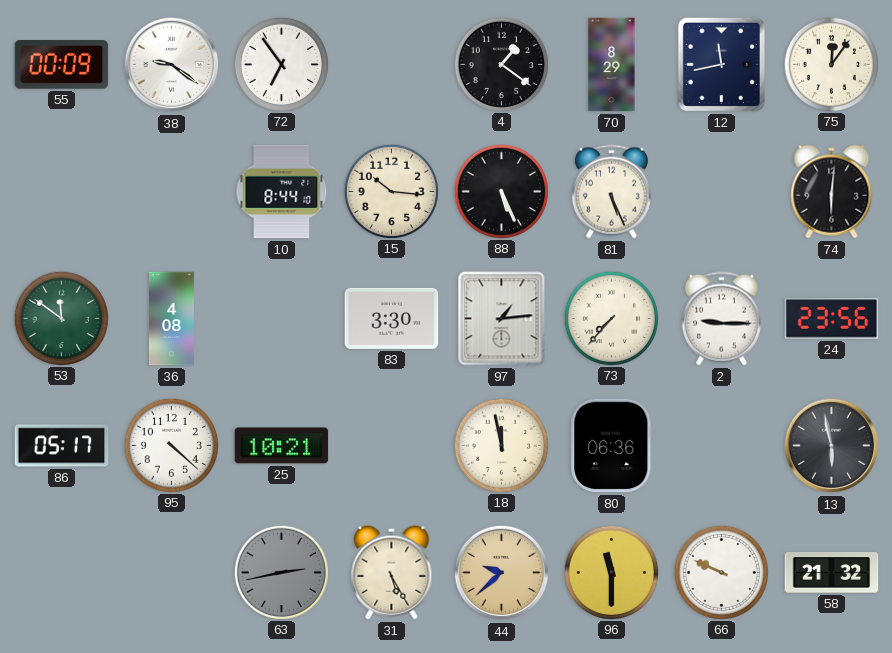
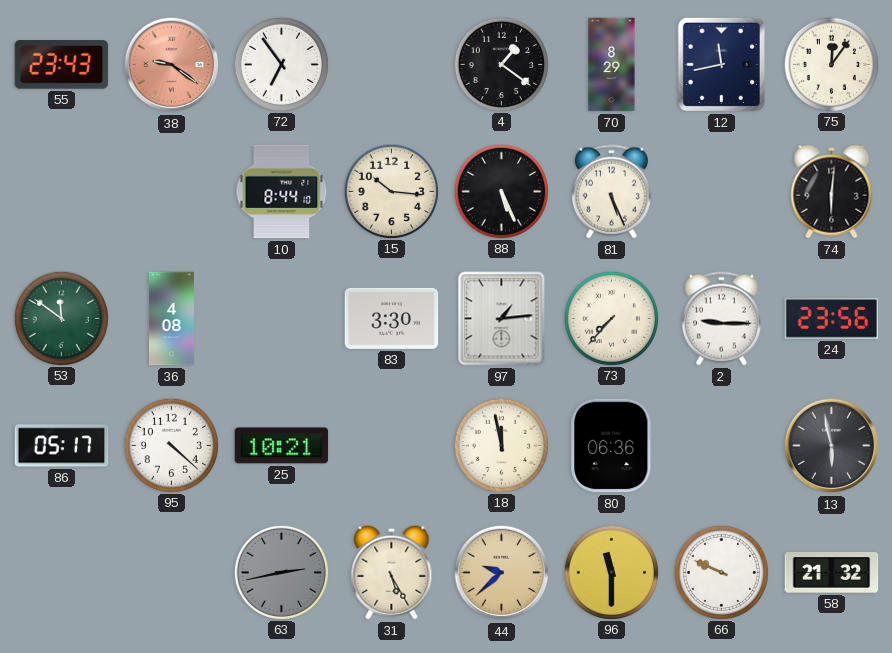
55: 00:09 -> 23:43 (62, 65)
38 dial: white -> salmon (172, 65)
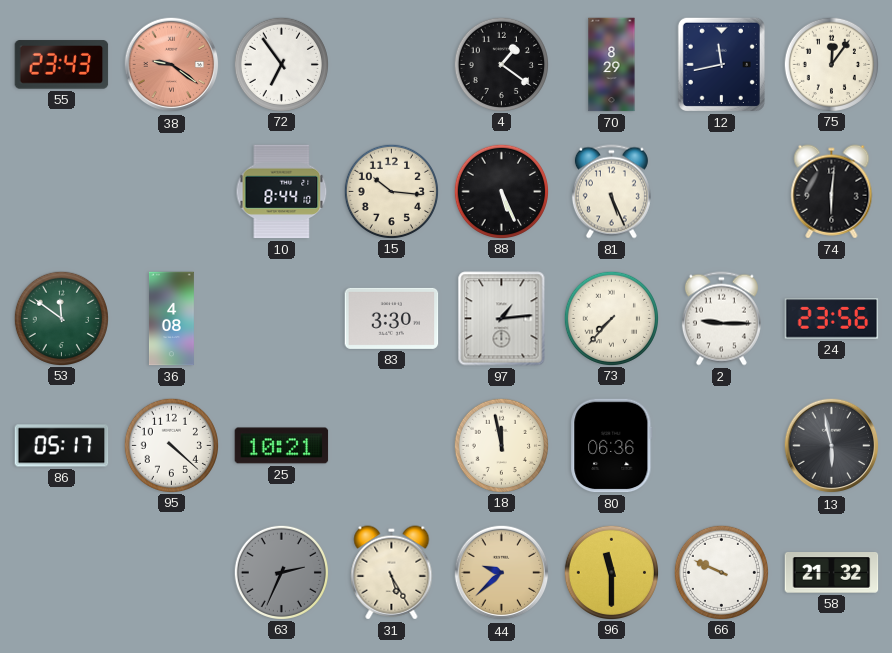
63: 2:43 -> 2:34 (281, 572)
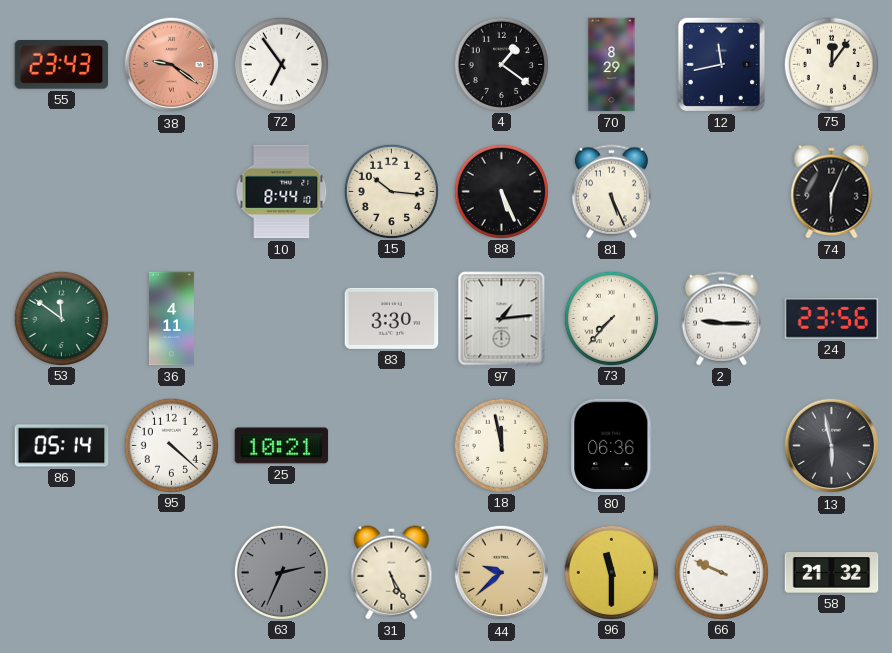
74: 6:01 -> 6:04 (832, 192)
36: 4:08 -> 4:11 (171, 319)
86: 05:17 -> 05:14 (62, 446)
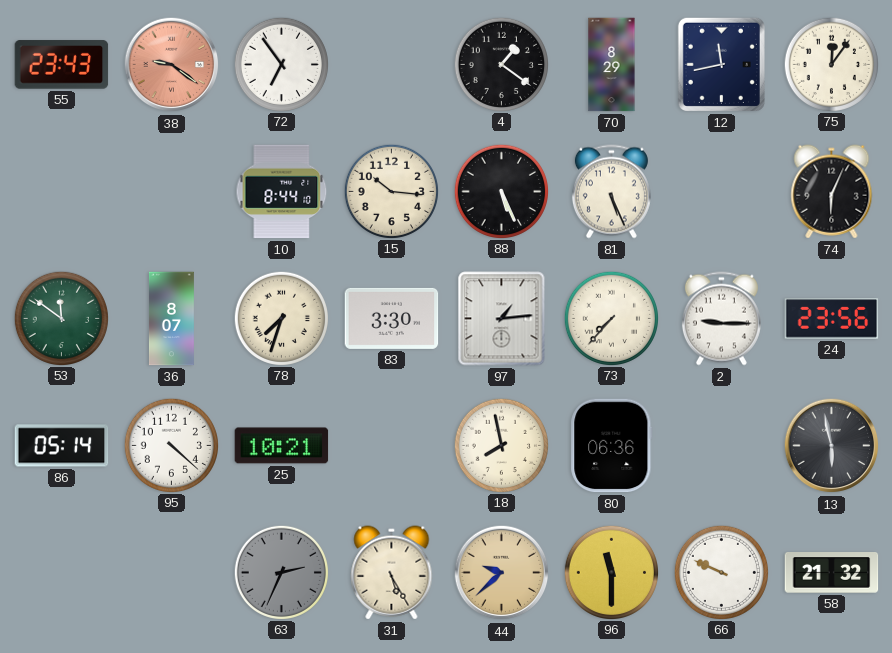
36: 4:11 -> 8:07 (171, 319)
78: none -> 7:33 (281, 318)
18: 11:58 -> 7:58 (501, 445)
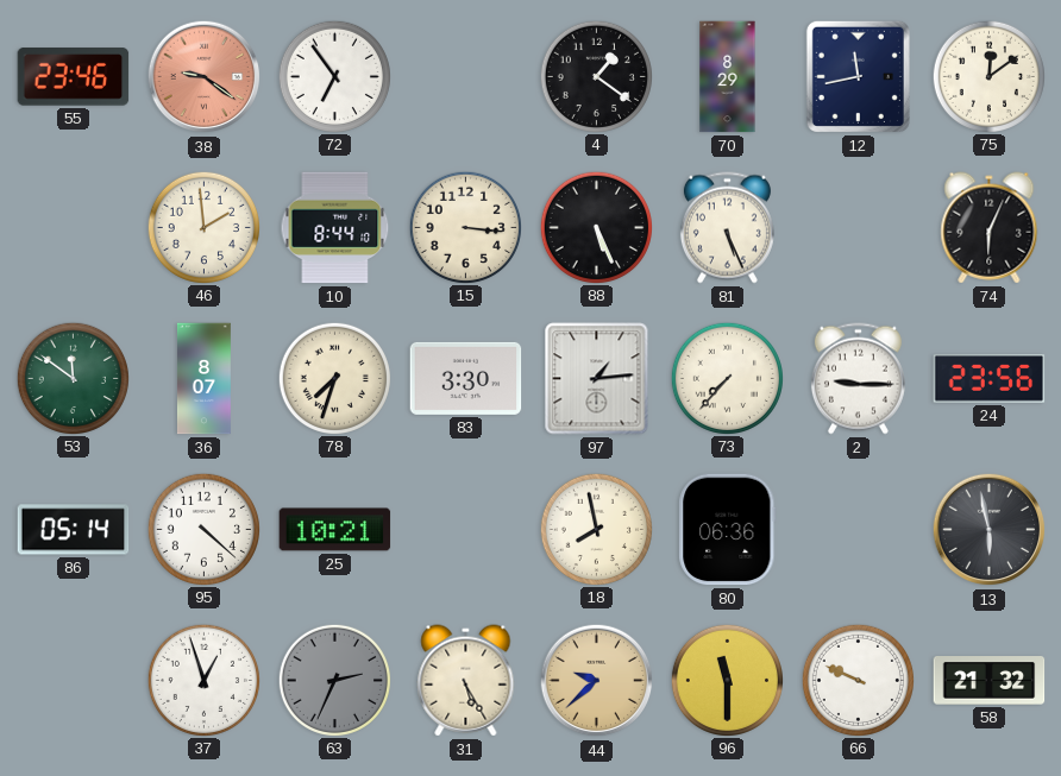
55: 23:43 -> 23:46 (74, 77)
75: 12:06 -> 12:09 (988, 76)
46: none -> 1:59 (203, 227)
15: 10:16 -> 3:16 (465, 227)
37: none -> 12:57 (203, 680)
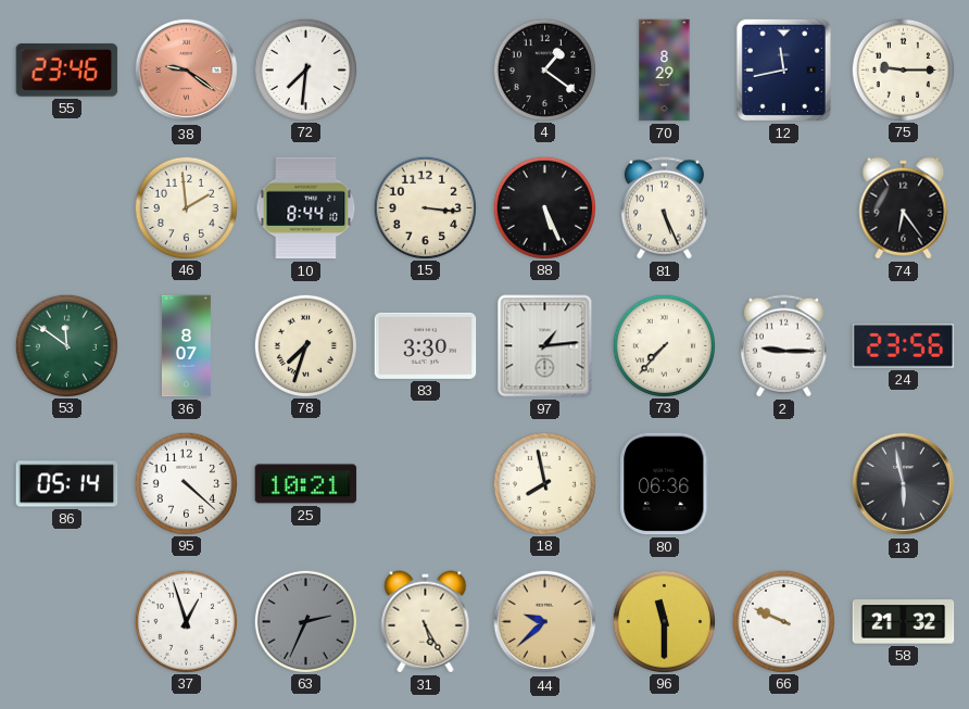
72: 6:54 -> 7:31 (305, 69)
75: 12:09 -> 9:15 (903, 69)
74: 6:04 -> 6:24 (904, 208)
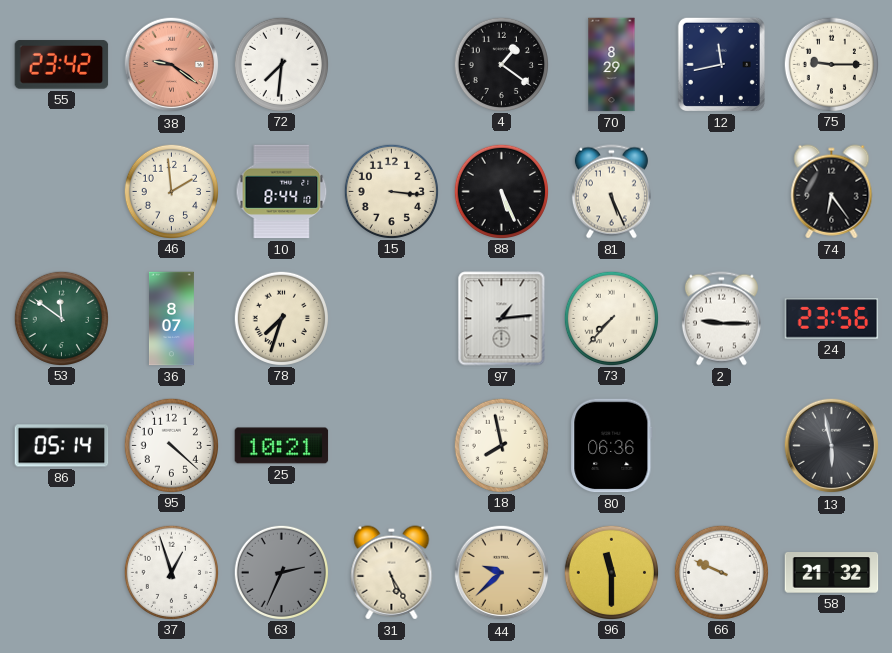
55: 23:46 -> 23:42 (62, 65)
83: 3:30 -> none (426, 345)
